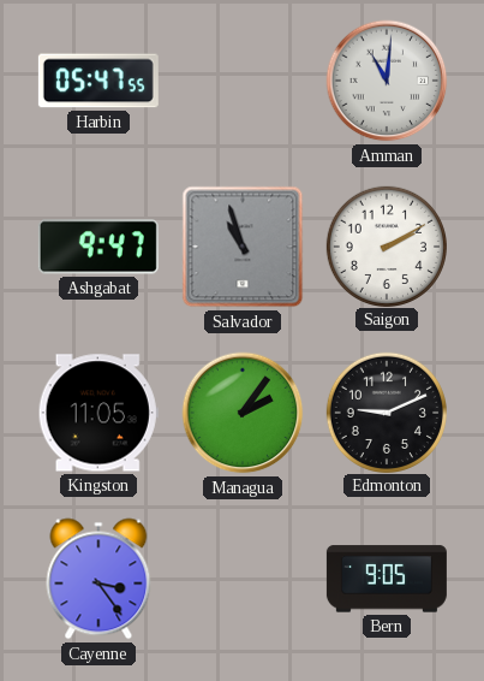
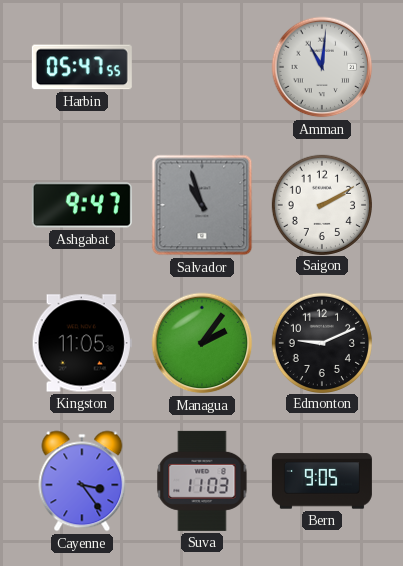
Suva: none -> 11:03 (202, 481)
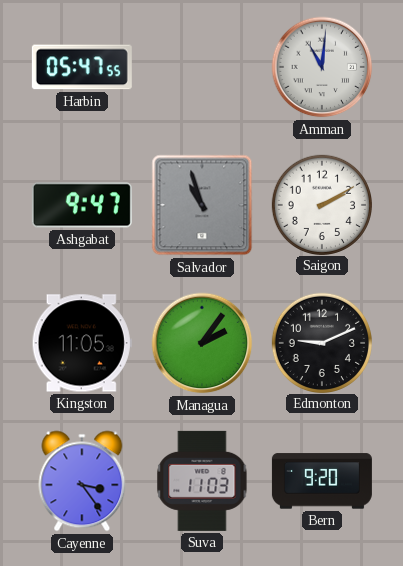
Bern: 9:05 -> 9:20 (322, 481)
